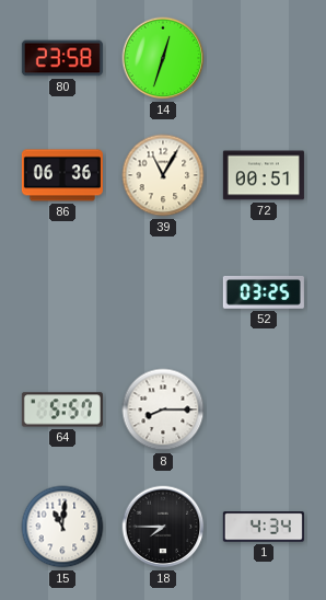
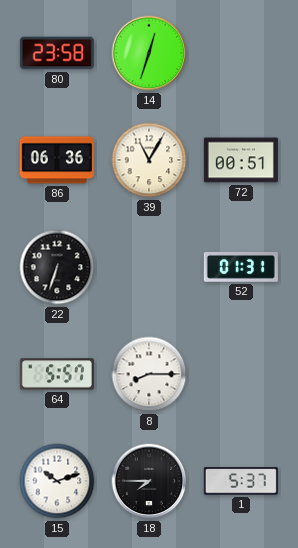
22: none -> 6:33 (57, 267)
52: 03:25 -> 01:31 (241, 267)
15: 11:01 -> 10:12 (57, 481)
1: 4:34 -> 5:37 (241, 481)
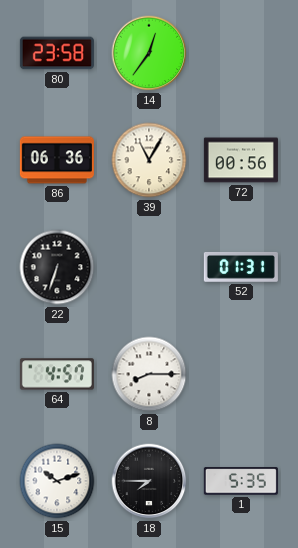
14: 12:33 -> 12:36 (149, 53)
72: 00:51 -> 00:56 (241, 160)
64: 5:57 -> 4:57 (57, 374)
1: 5:37 -> 5:35 (241, 481)
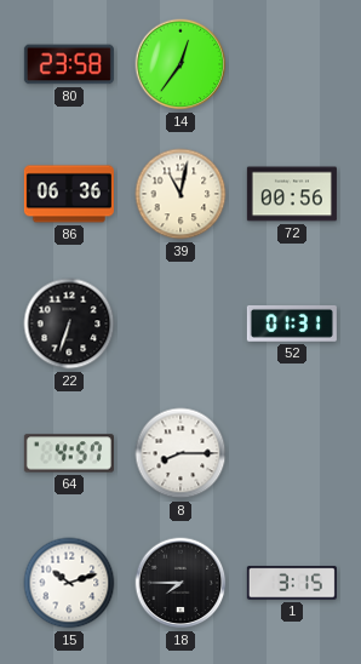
39: 11:05 -> 11:02 (180, 194)
1: 5:35 -> 3:15 (292, 583)
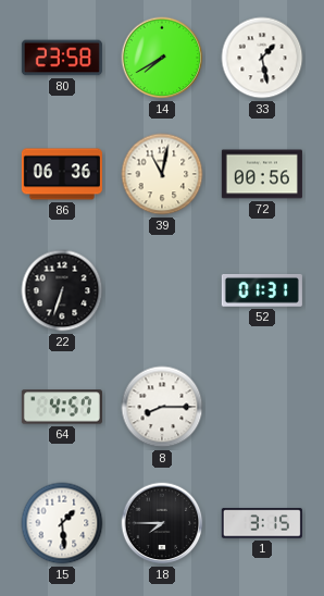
14: 12:36 -> 7:40 (162, 58)
33: none -> 1:28 (262, 58)
15: 10:12 -> 1:29 (62, 523)
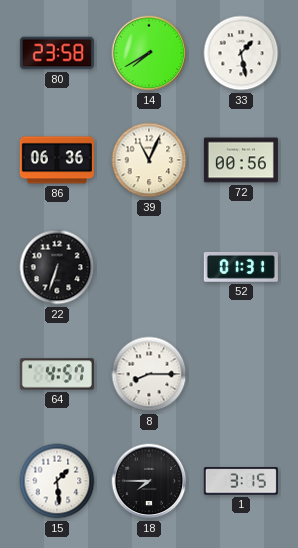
39: 11:02 -> 11:04 (149, 160)
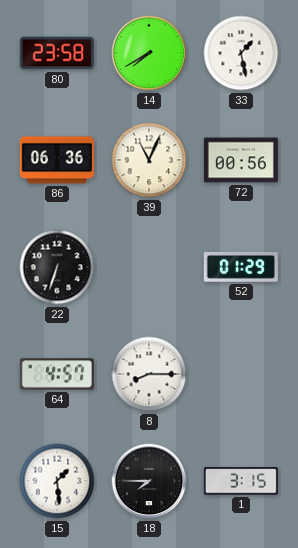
52: 01:31 -> 01:29 (241, 267)
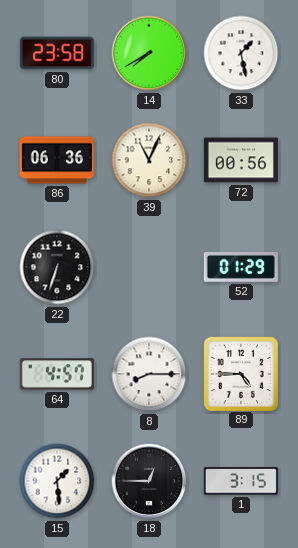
89: none -> 4:45 (240, 373)
18: 7:45 -> 12:45 (149, 481)
